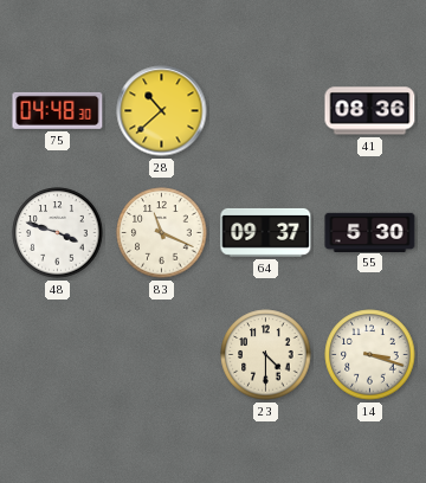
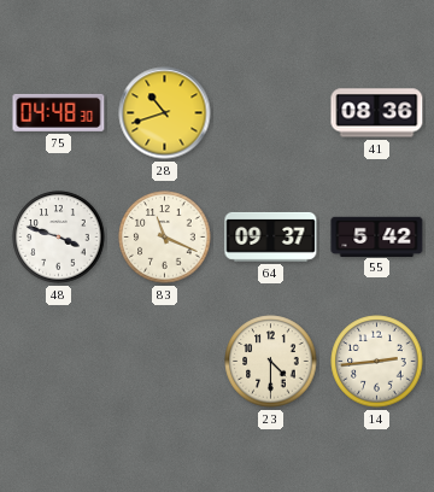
28: 10:38 -> 10:42 (165, 113)
55: 5:30 -> 5:42 (377, 236)
14: 3:18 -> 2:44 (377, 362)
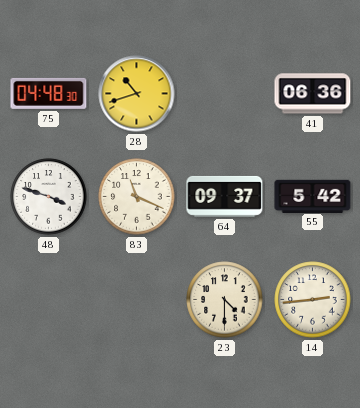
41: 08:36 -> 06:36 (313, 94)
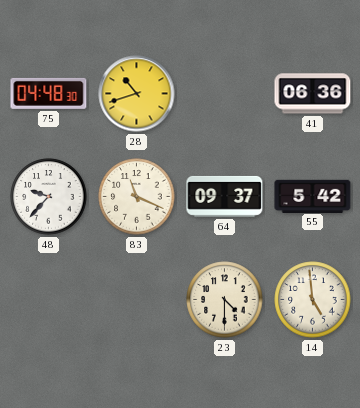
48: 3:48 -> 9:37 (49, 197)
14: 2:44 -> 4:59 (313, 300)
